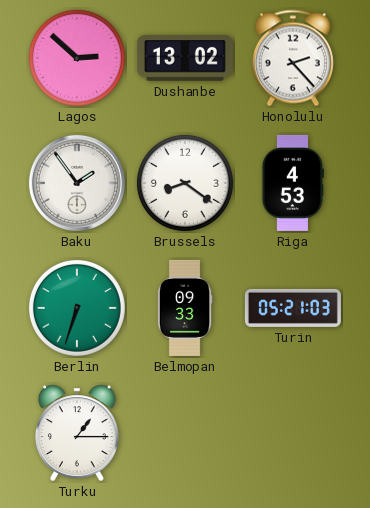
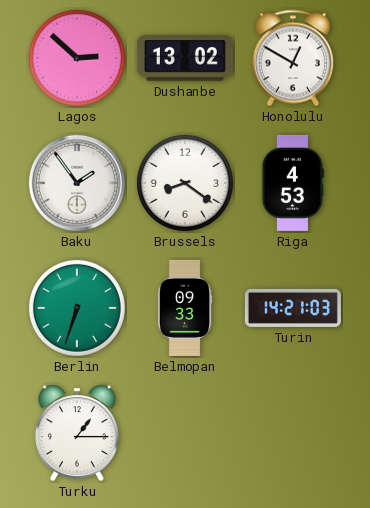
Honolulu: 2:23 -> 12:50 (293, 58)
Turin: 05:21 -> 14:21 (293, 308)
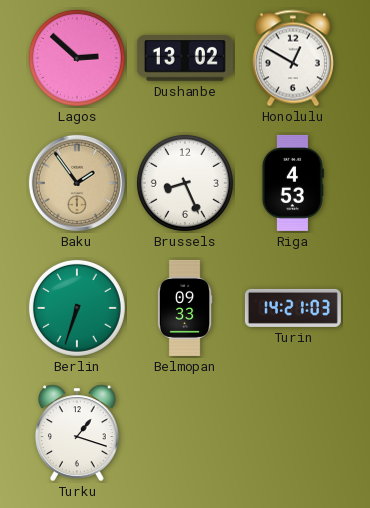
Baku dial: white -> champagne (77, 183)
Brussels: 8:21 -> 8:26 (185, 183)
Turku: 1:15 -> 1:18 (78, 433)
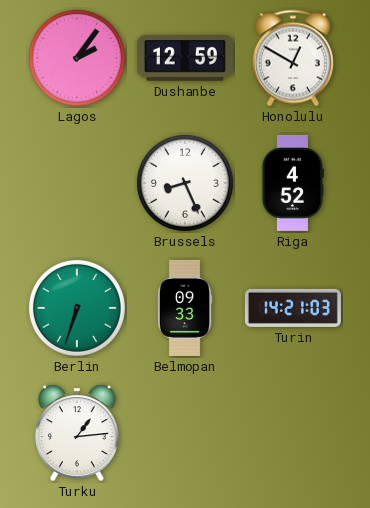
Lagos: 2:52 -> 2:06 (77, 58)
Dushanbe: 13:02 -> 12:59 (185, 58)
Baku: 1:54 -> none (77, 183)
Riga: 4:53 -> 4:52 (292, 183)
Turku: 1:18 -> 1:14 (78, 433)
